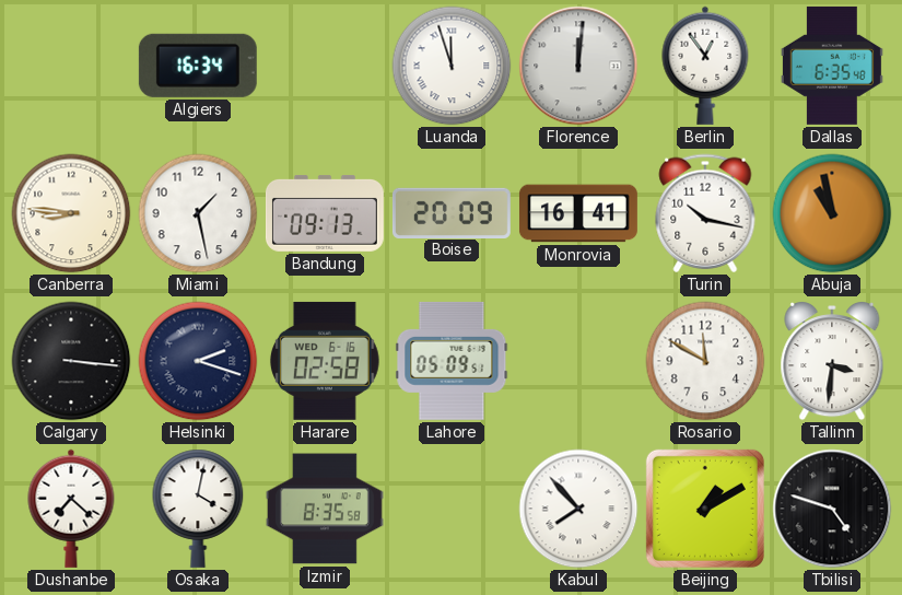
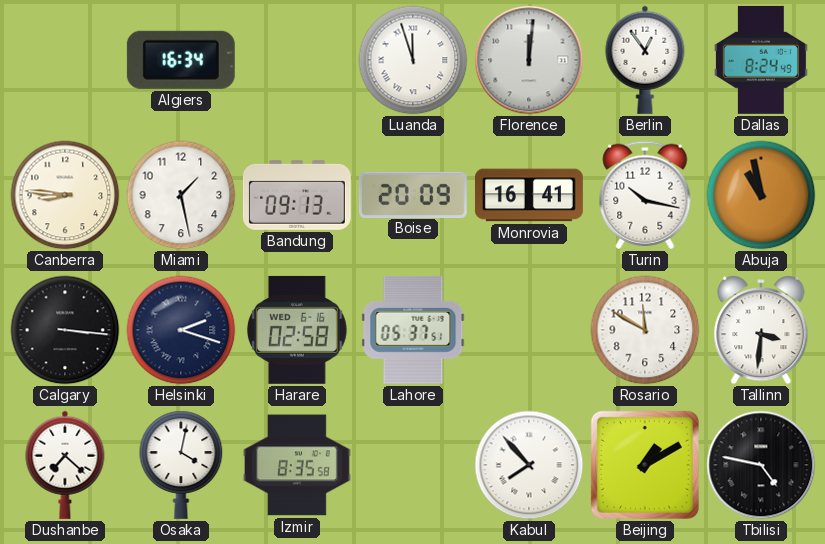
Dallas: 6:35 -> 8:24 (761, 60)
Lahore: 05:09 -> 05:37 (413, 330)
Tbilisi: 4:48 -> 4:47 (761, 465)
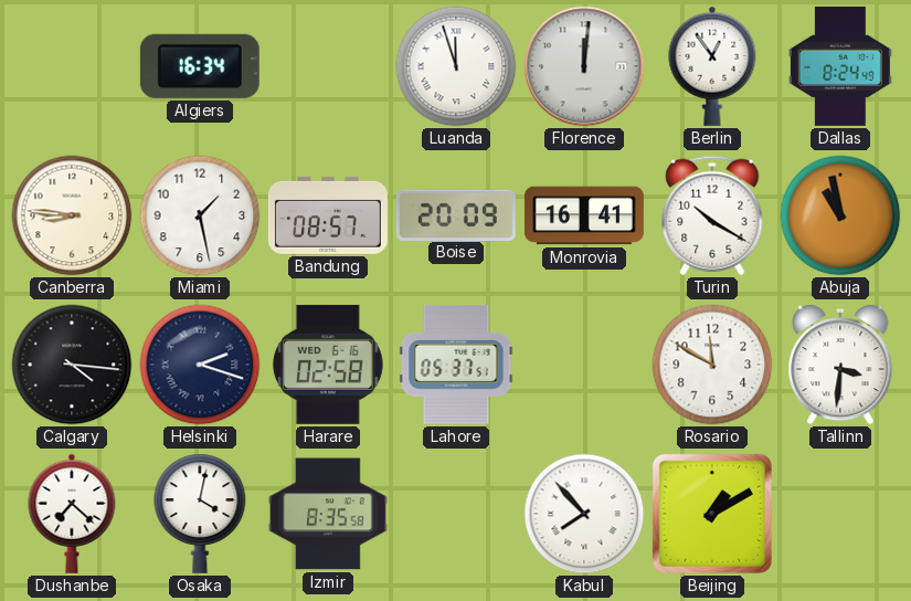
Bandung: 09:13 -> 08:57 (328, 215)
Turin: 10:17 -> 10:20 (712, 215)
Calgary: 3:16 -> 4:16 (72, 365)
Tbilisi: 4:47 -> none (761, 465)
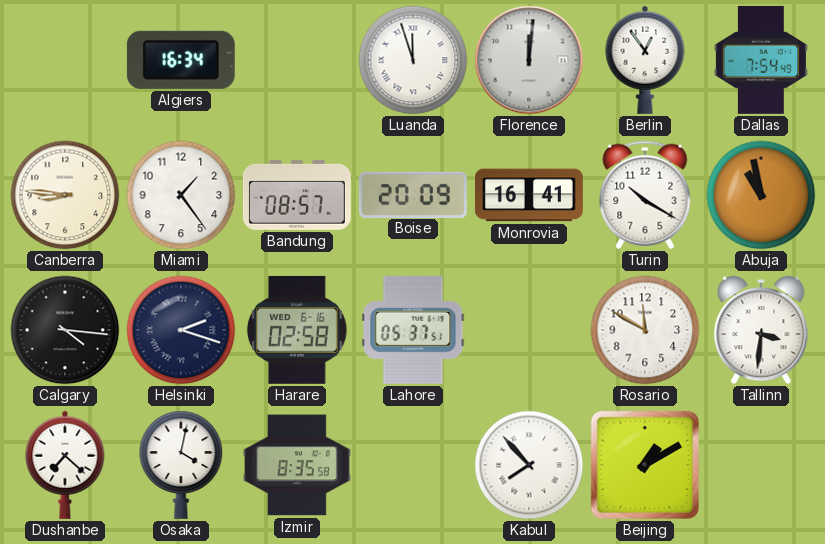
Dallas: 8:24 -> 7:54 (761, 60)
Miami: 1:28 -> 1:24 (181, 195)
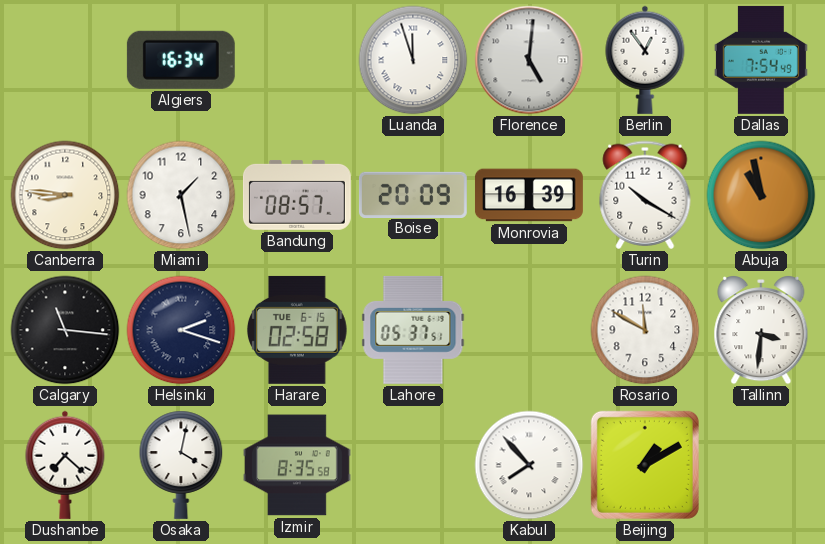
Florence: 12:01 -> 5:01 (529, 60)
Miami: 1:24 -> 1:28 (181, 195)
Monrovia: 16:41 -> 16:39 (529, 195)
Calgary: 4:16 -> 11:16 (65, 330)
Harare date: WED 6-16 -> TUE 6-15 (297, 330)
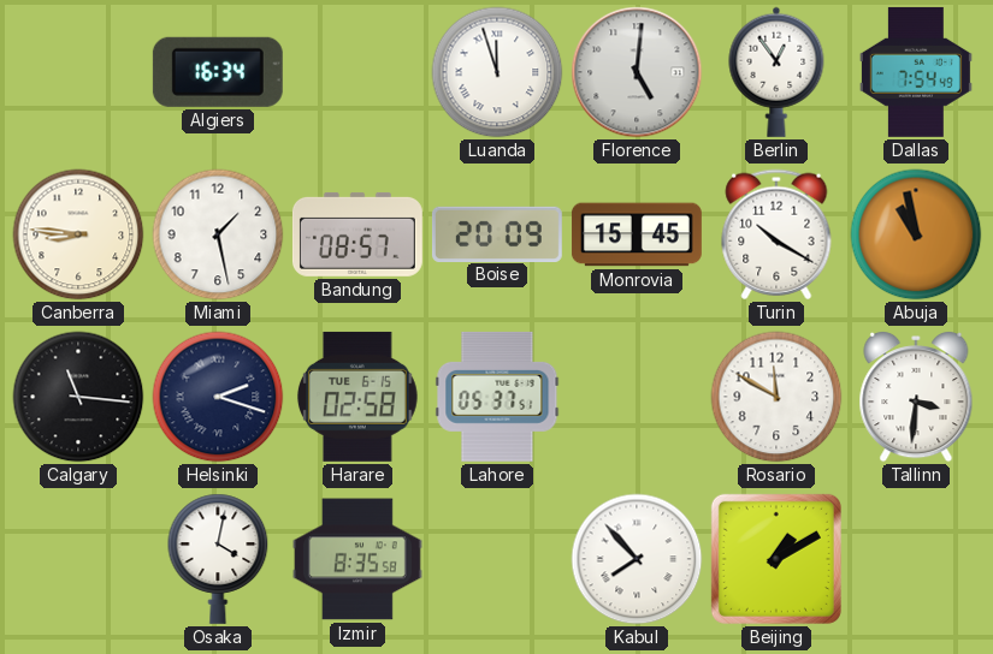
Monrovia: 16:39 -> 15:45 (637, 234)
Dushanbe: 7:22 -> none (65, 465)
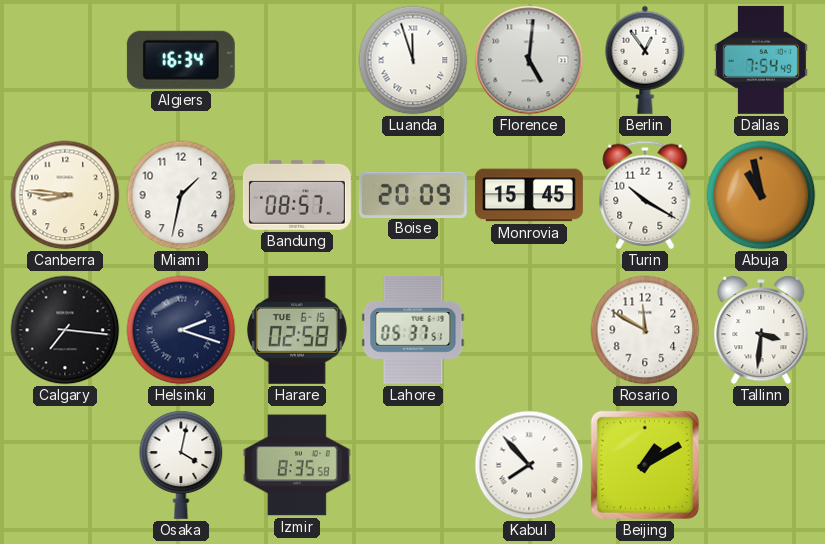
Miami: 1:28 -> 1:32 (181, 195)
Calgary: 11:16 -> 7:16 (65, 330)
